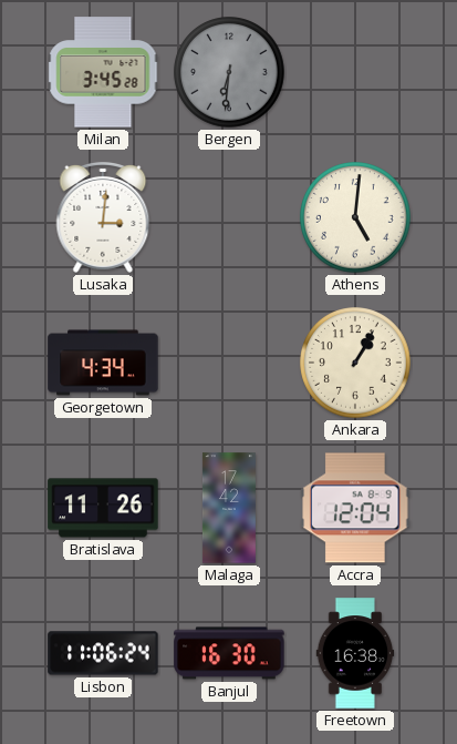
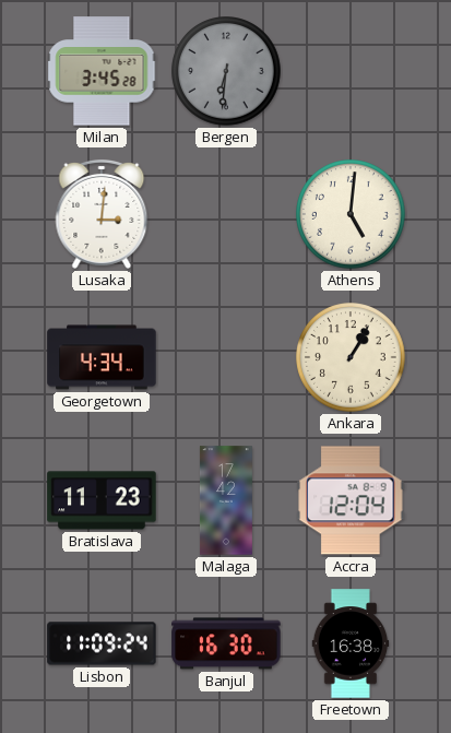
Bratislava: 11:26 -> 11:23 (102, 500)
Lisbon: 11:06 -> 11:09 (102, 643)
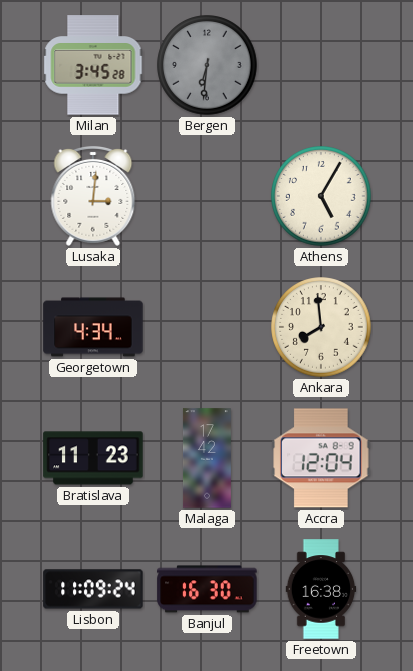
Athens: 5:01 -> 5:05 (321, 196)
Ankara: 1:05 -> 7:59 (321, 327)
